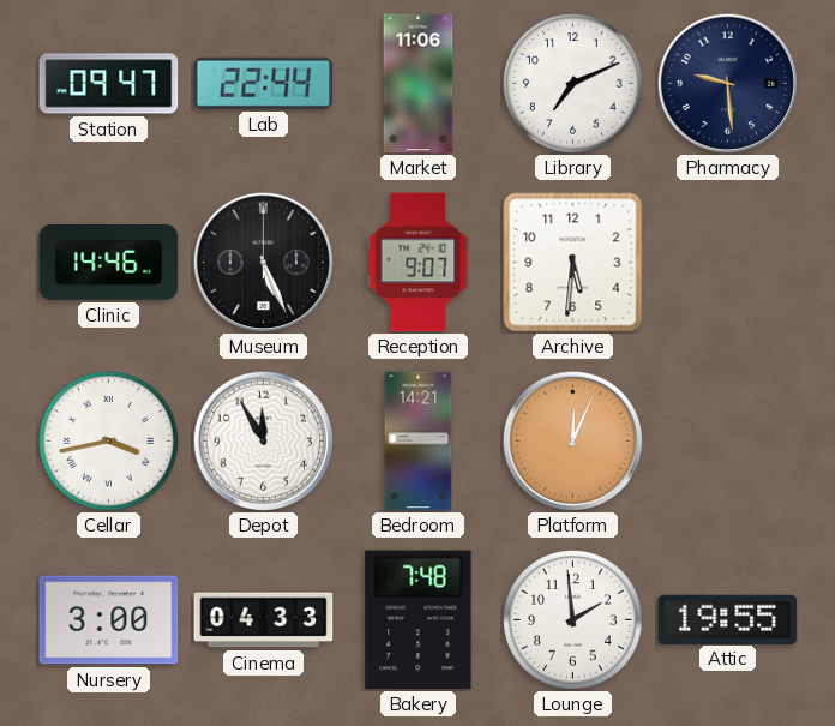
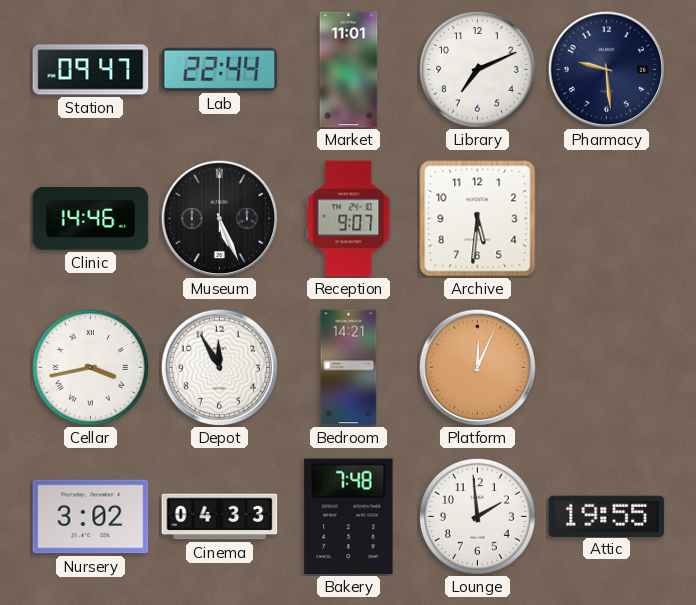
Market: 11:06 -> 11:01 (349, 70)
Nursery: 3:00 -> 3:02 (91, 517)
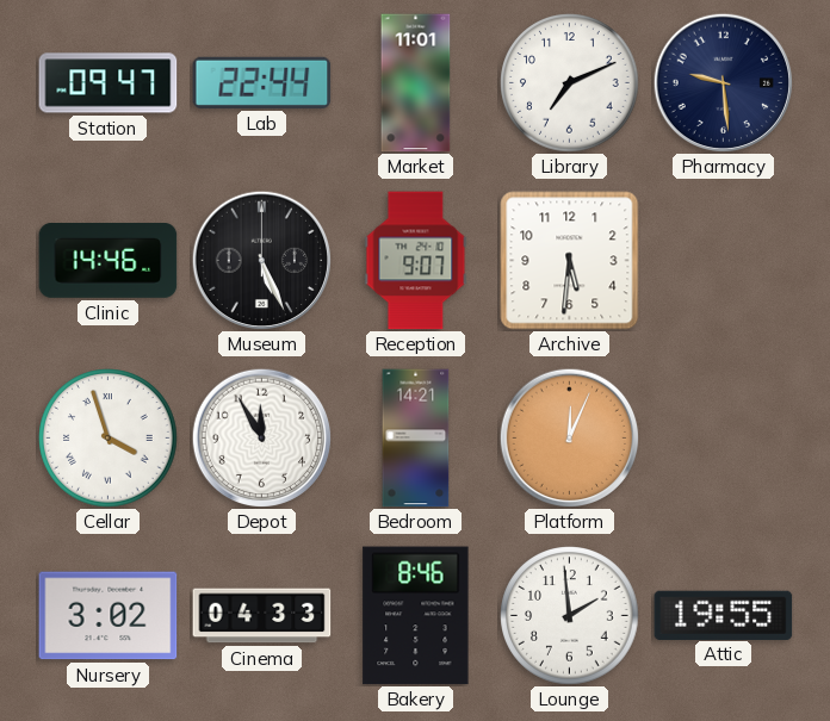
Cellar: 3:43 -> 3:57 (109, 439)
Bakery: 7:48 -> 8:46 (416, 616)
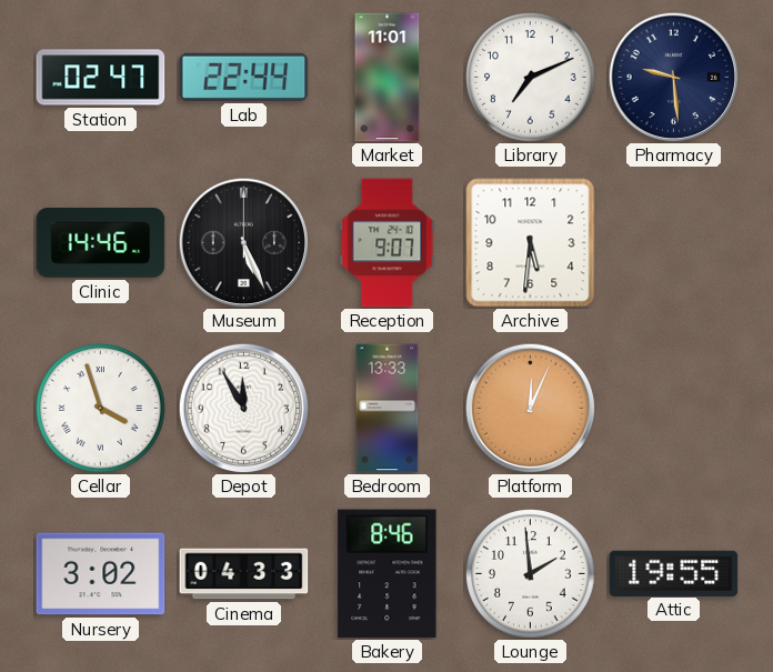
Station: 09:47 -> 02:47 (101, 78)
Bedroom: 14:21 -> 13:33 (388, 409)
